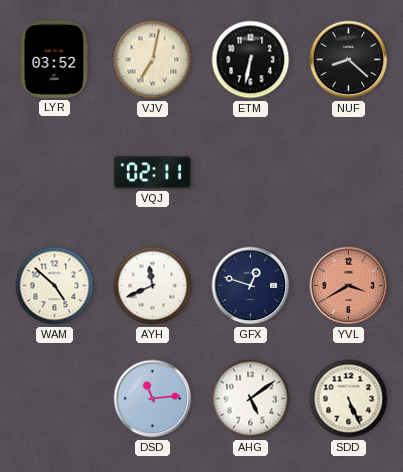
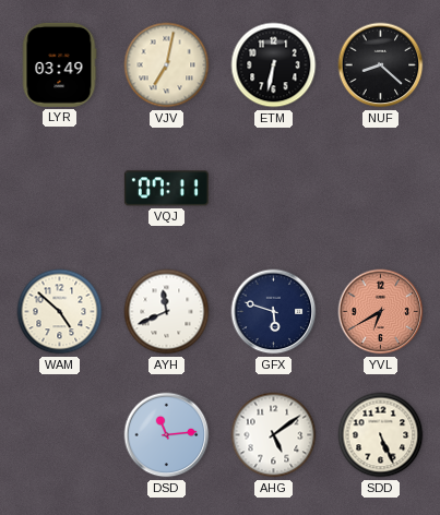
LYR: 03:52 -> 03:49 (59, 64)
VQJ: 02:11 -> 07:11 (166, 189)
GFX: 12:48 -> 5:48 (274, 312)
YVL: 3:40 -> 6:40 (381, 312)
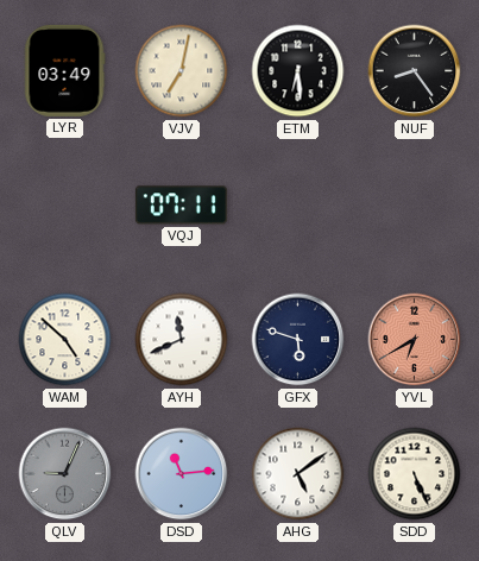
ETM: 6:32 -> 6:29 (298, 71)
NUF: 8:22 -> 8:24 (415, 71)
QLV: none -> 9:04 (65, 474)
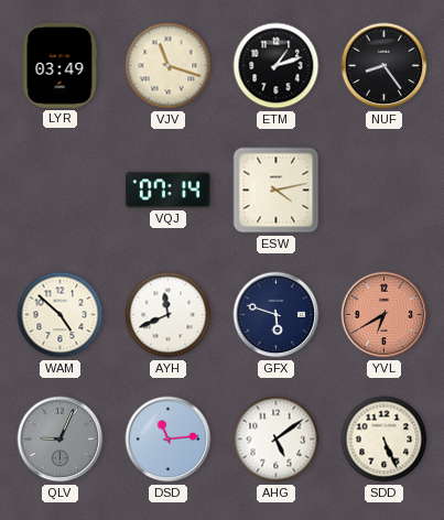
VJV: 7:02 -> 11:18 (169, 66)
ETM: 6:29 -> 1:12 (277, 66)
VQJ: 07:11 -> 07:14 (167, 191)
ESW: none -> 4:13 (277, 191)
